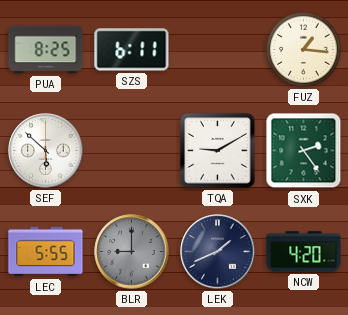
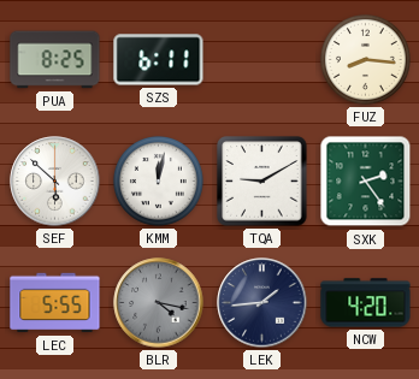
FUZ: 1:16 -> 8:16 (365, 59)
KMM: none -> 12:02 (158, 180)
BLR: 9:00 -> 4:17 (159, 303)
LEK: 1:41 -> 1:44 (262, 303)
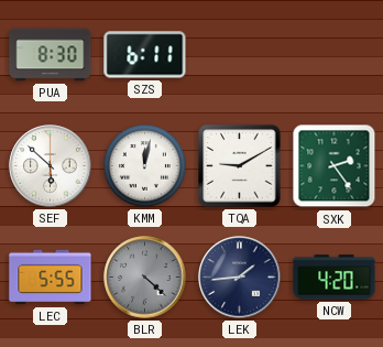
PUA: 8:25 -> 8:30 (51, 55)
FUZ: 8:16 -> none (365, 59)
BLR: 4:17 -> 4:22 (145, 278)
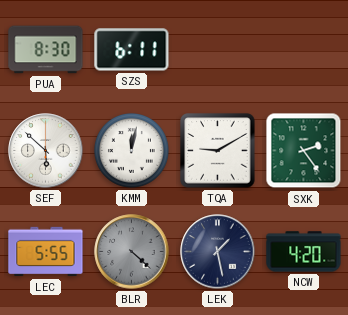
LEK: 1:44 -> 1:28 (218, 252)
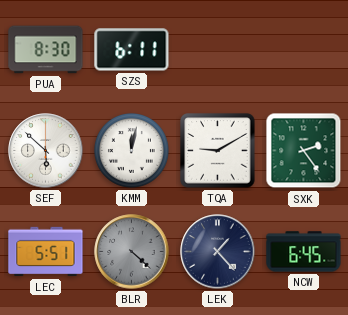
LEC: 5:55 -> 5:51 (46, 252)
LEK: 1:28 -> 1:23 (218, 252)
NCW: 4:20 -> 6:45 (304, 252)
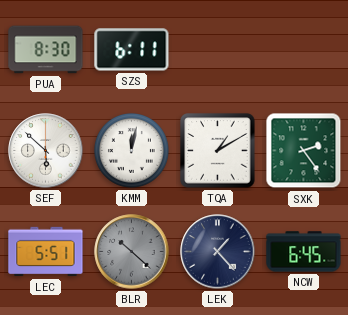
TQA: 9:10 -> 1:10 (218, 151)
BLR: 4:22 -> 10:22 (132, 252)
